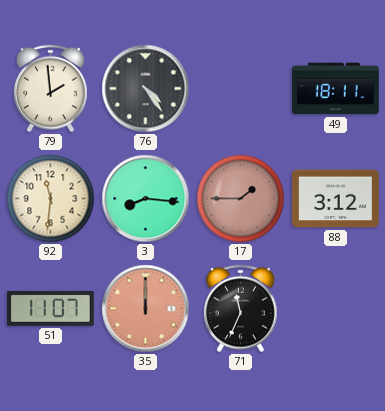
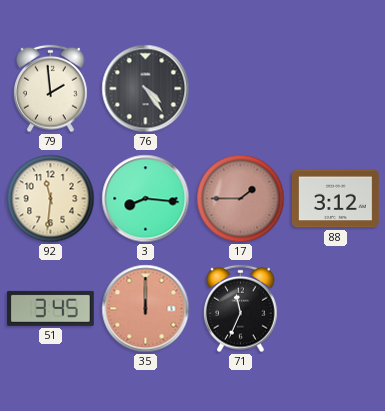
49: 18:11 -> none (336, 89)
51: 11:07 -> 3:45 (51, 308)
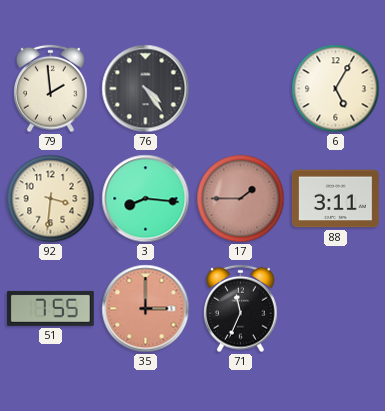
6: none -> 5:05 (336, 89)
92: 11:31 -> 3:31 (51, 199)
88: 3:12 -> 3:11 (336, 199)
51: 3:45 -> 7:55 (51, 308)
35: 12:00 -> 3:00 (146, 309)
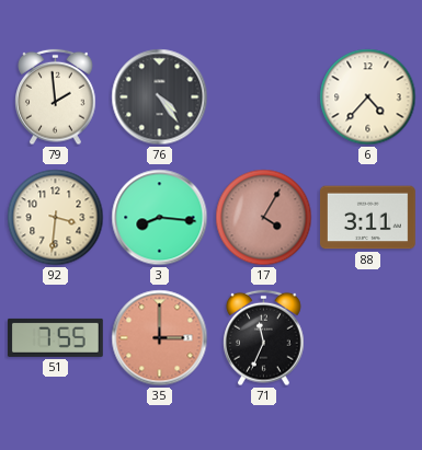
6: 5:05 -> 4:37 (368, 97)
17: 1:45 -> 4:05 (264, 218)
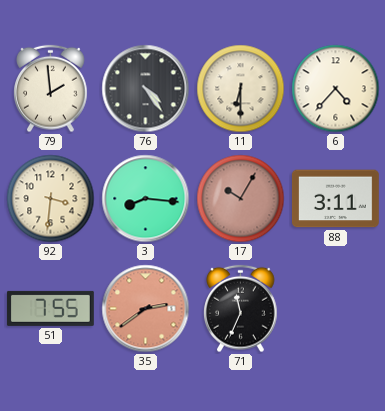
11: none -> 6:30 (241, 89)
17: 4:05 -> 10:05 (241, 199)
35: 3:00 -> 2:39 (146, 309)
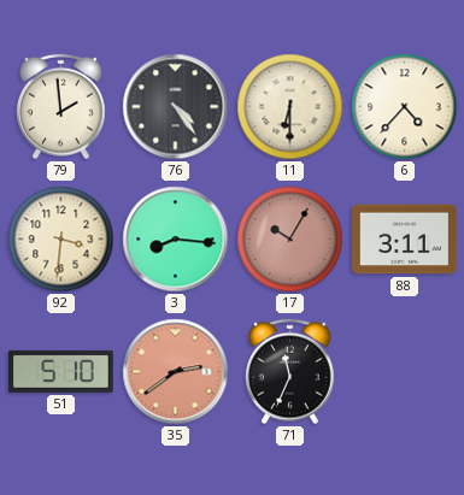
51: 7:55 -> 5:10 (61, 371)
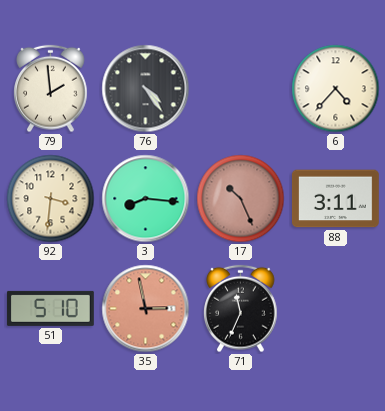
11: 6:30 -> none (290, 107)
17: 10:05 -> 10:26 (241, 199)
35: 2:39 -> 2:58 (146, 309)
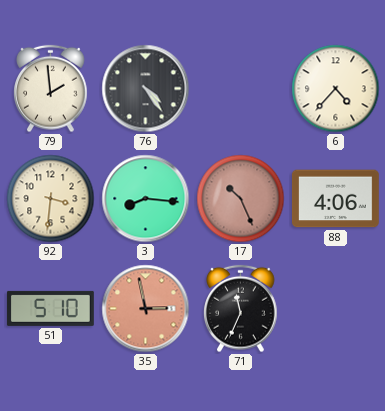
88: 3:11 -> 4:06 (336, 199)
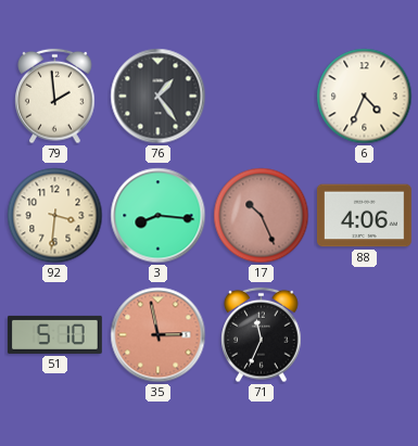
76: 4:24 -> 1:24 (159, 97)
6: 4:37 -> 4:34 (365, 97)
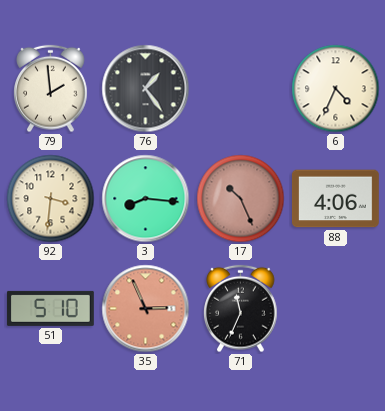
35: 2:58 -> 2:56 (146, 309)
